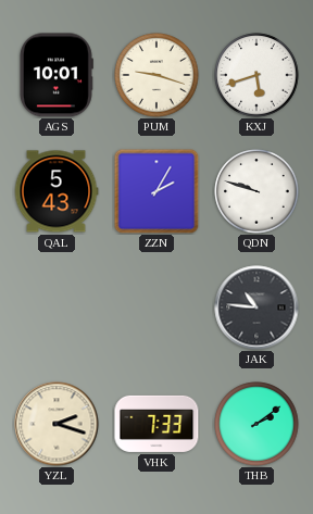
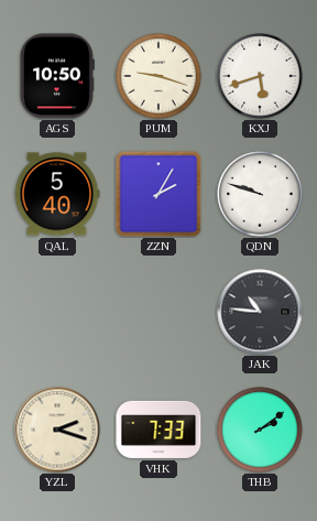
AGS: 10:01 -> 10:50 (56, 76)
QAL: 5:43 -> 5:40 (57, 194)
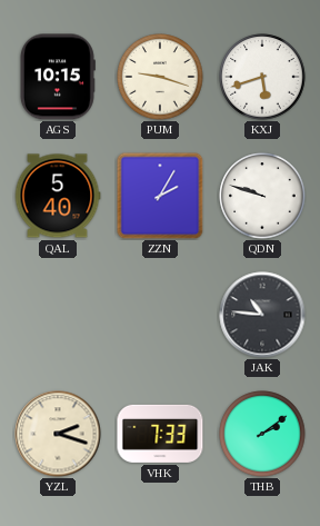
AGS: 10:50 -> 10:15 (57, 77)
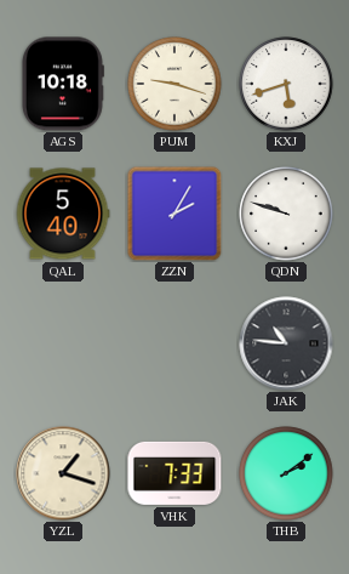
AGS: 10:15 -> 10:18 (62, 84)
YZL: 2:18 -> 1:18 (63, 473)
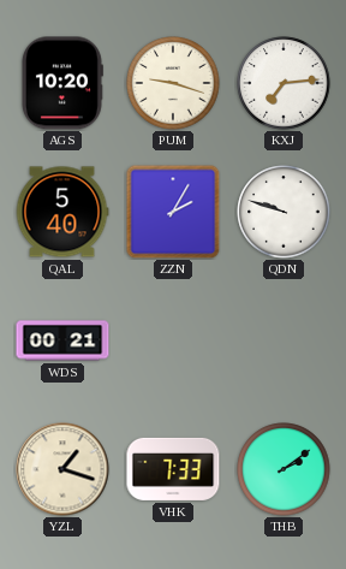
AGS: 10:18 -> 10:20 (61, 83)
KXJ: 5:42 -> 7:14 (284, 83)
WDS: none -> 00:21 (62, 340)
JAK: 10:46 -> none (286, 343)
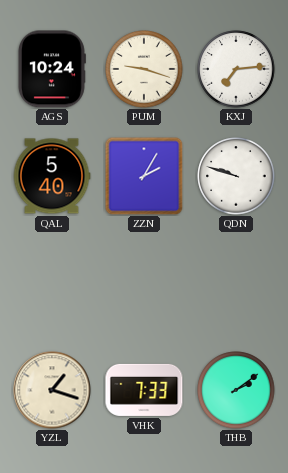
AGS: 10:20 -> 10:24 (51, 69)
WDS: 00:21 -> none (62, 340)
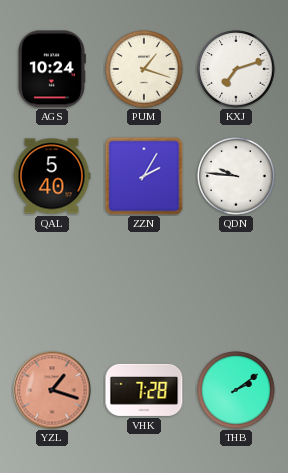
PUM: 9:18 -> 1:18 (144, 69)
KXJ: 7:14 -> 7:12 (236, 69)
QDN: 9:48 -> 9:46 (236, 176)
YZL dial: cream -> salmon (52, 390)
VHK: 7:33 -> 7:28 (144, 390)
